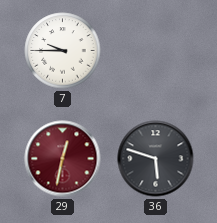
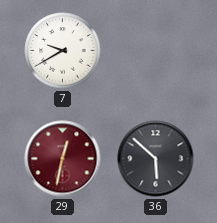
7: 9:45 -> 9:40 (63, 51)
36: 5:48 -> 5:52 (156, 159)
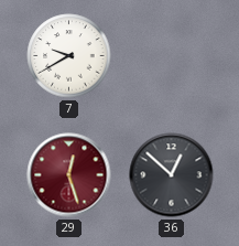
29: 12:32 -> 12:27 (69, 175)
36: 5:52 -> 12:52 (172, 175)
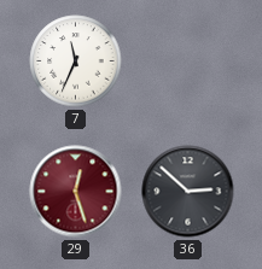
7: 9:40 -> 11:34 (76, 62)
36: 12:52 -> 2:52 (188, 192)
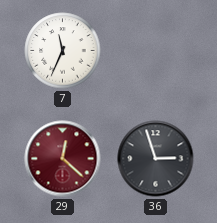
29: 12:27 -> 12:22 (63, 159)
36: 2:52 -> 2:57 (156, 159)
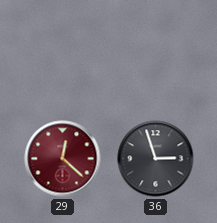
7: 11:34 -> none (63, 51)
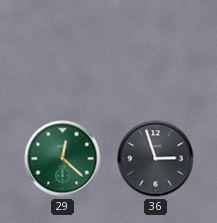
29 dial: burgundy -> green (63, 159)
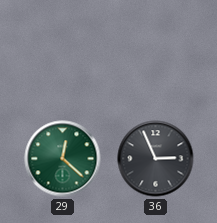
36: 2:57 -> 2:56 (156, 159)
